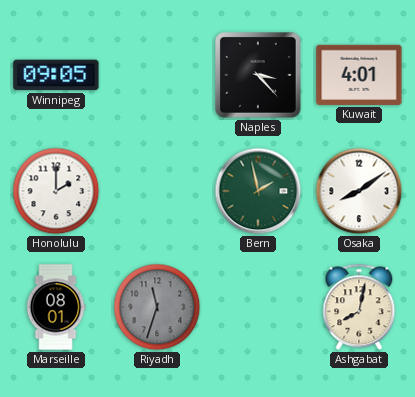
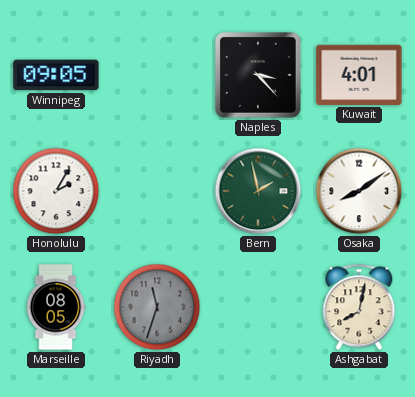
Honolulu: 2:00 -> 2:05 (56, 191)
Marseille: 08:01 -> 08:05 (56, 307)
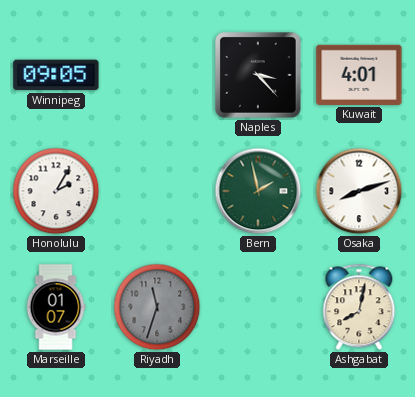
Osaka: 8:09 -> 8:12 (359, 191)
Marseille: 08:05 -> 01:07 (56, 307)
